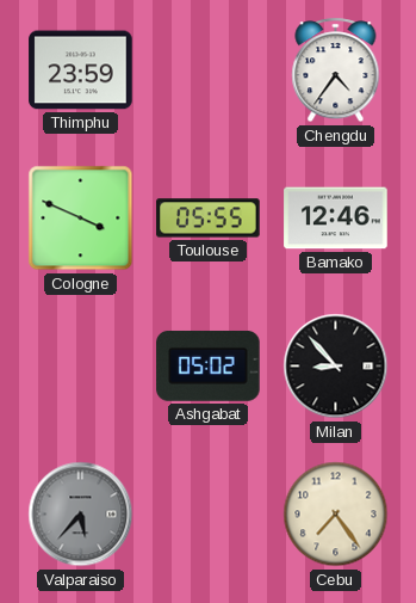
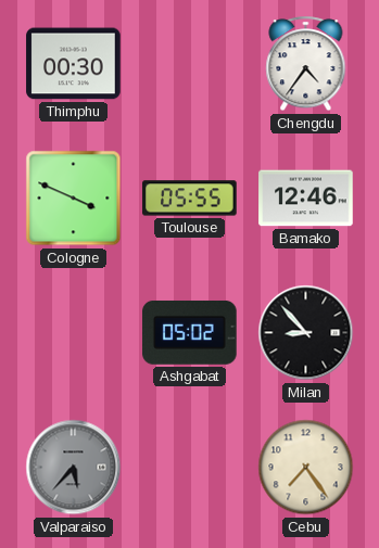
Thimphu: 23:59 -> 00:30 (74, 64)
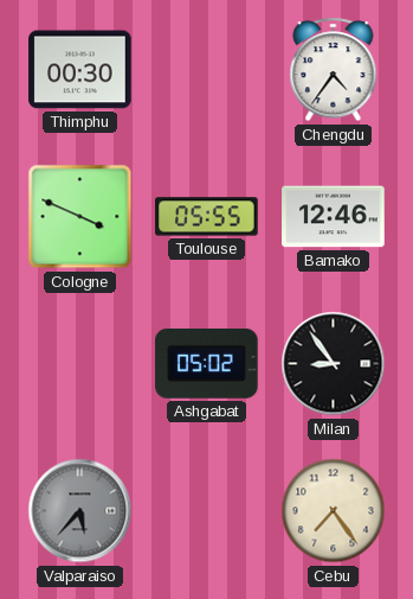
Milan: 8:53 -> 8:54 (334, 364)
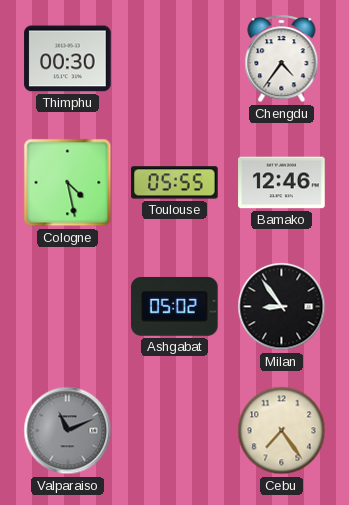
Cologne: 3:49 -> 4:28 (68, 183)
Valparaiso: 5:37 -> 11:11 (68, 431)
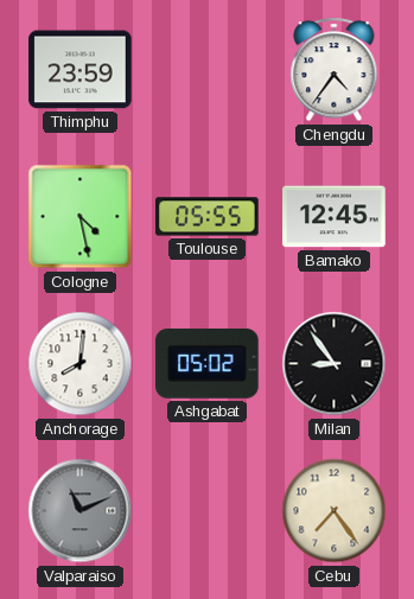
Thimphu: 00:30 -> 23:59 (81, 70)
Bamako: 12:46 -> 12:45 (335, 217)
Anchorage: none -> 8:01 (81, 364)
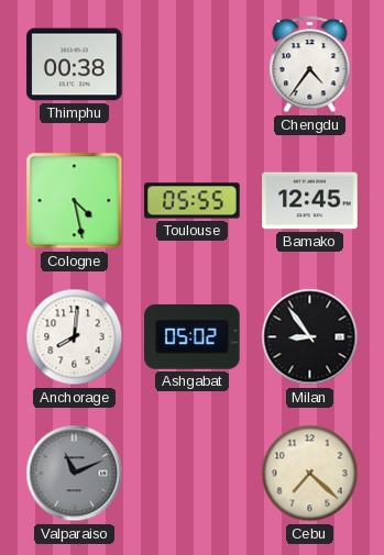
Thimphu: 23:59 -> 00:38 (75, 65)
Cebu: 7:24 -> 7:22 (310, 474)
